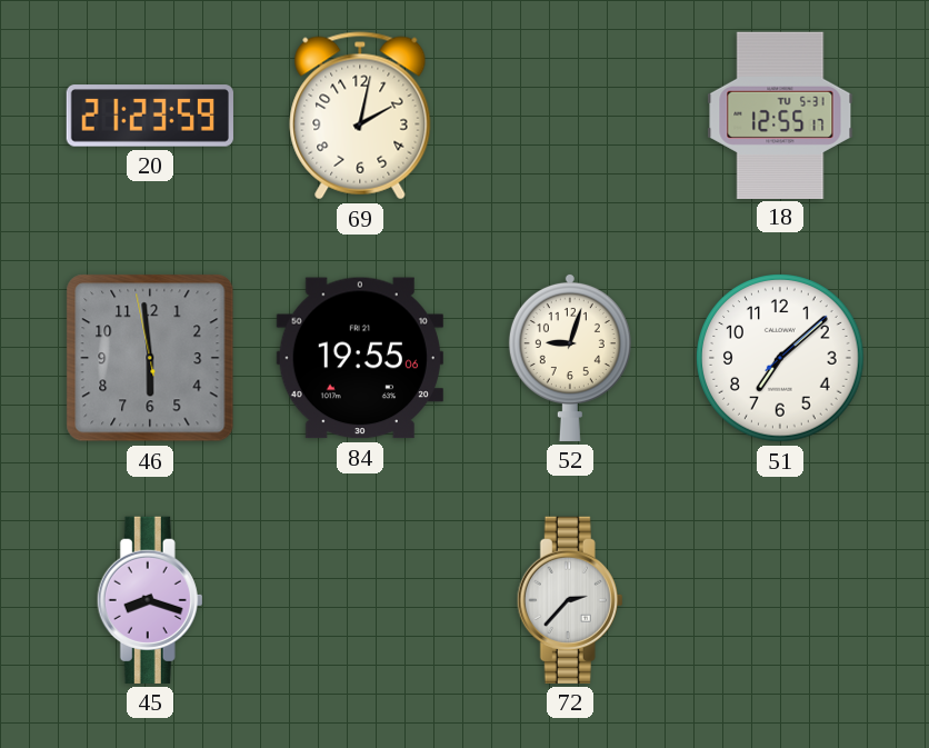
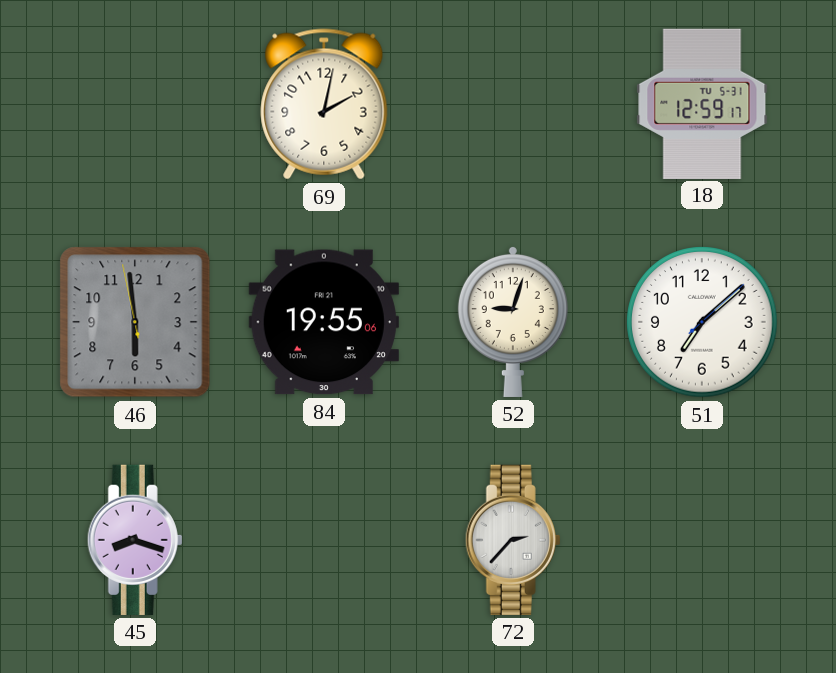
20: 21:23 -> none (150, 116)
18: 12:55 -> 12:59 (702, 103)
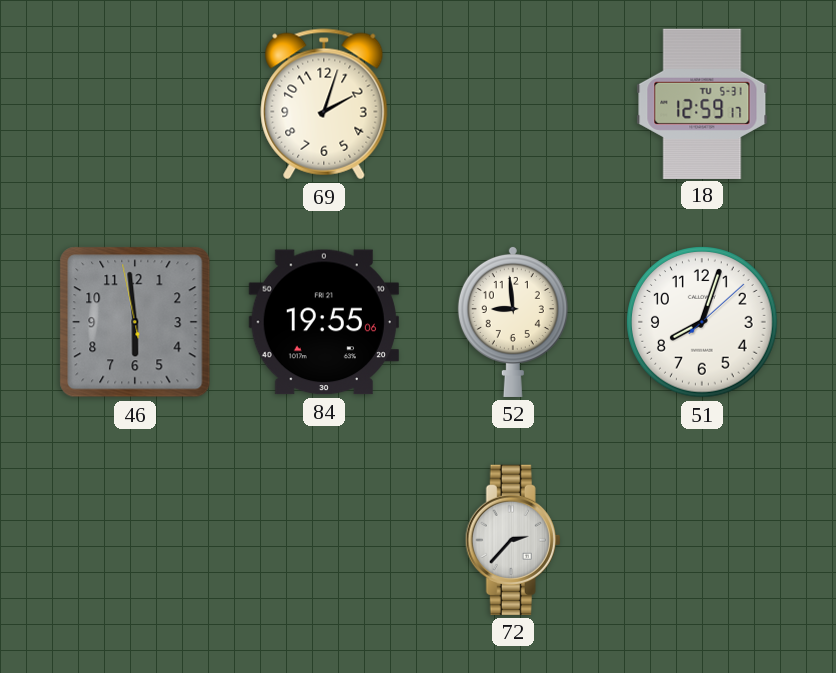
69: 2:02 -> 2:03 (324, 104)
52: 9:03 -> 8:59 (513, 321)
51: 7:08 -> 8:03 (702, 322)
45: 8:18 -> none (135, 540)
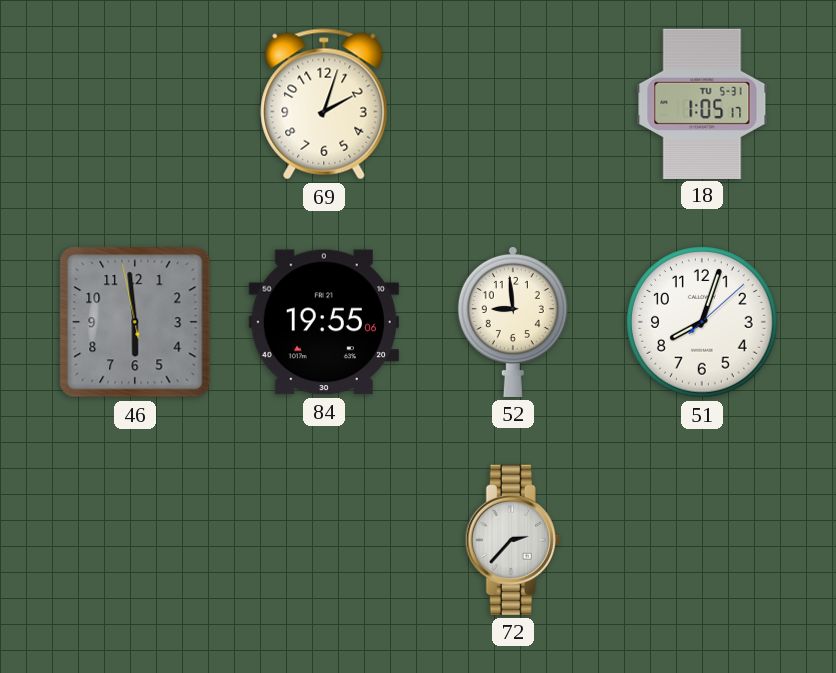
18: 12:59 -> 1:05 (702, 103)
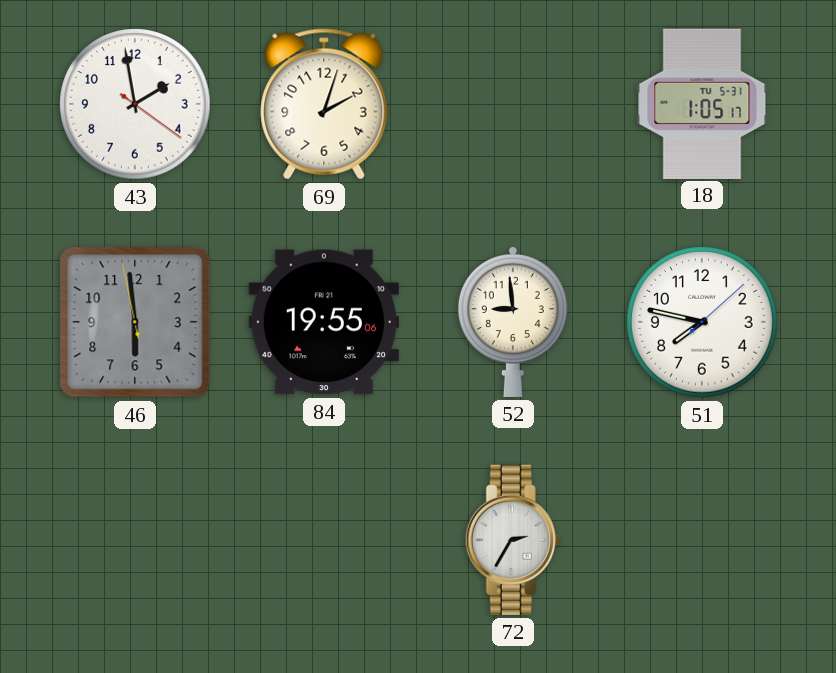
43: none -> 1:58 (135, 104)
51: 8:03 -> 7:47 (702, 322)
72: 2:37 -> 2:35 (513, 540)
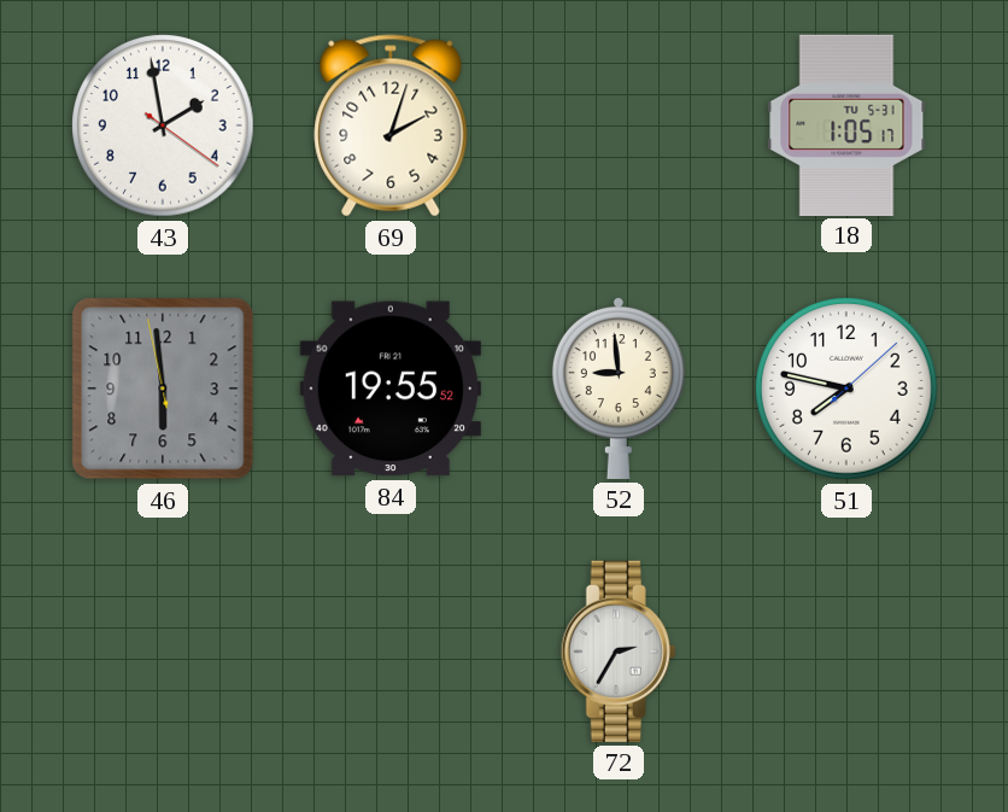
84: 19:55:06 -> 19:55:52 (391, 389)
